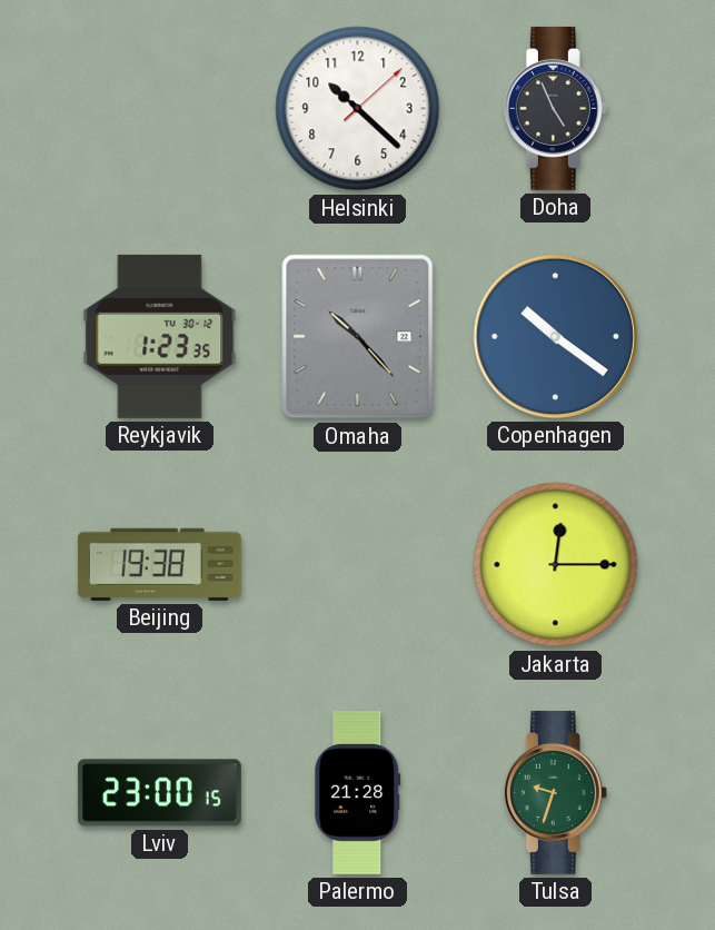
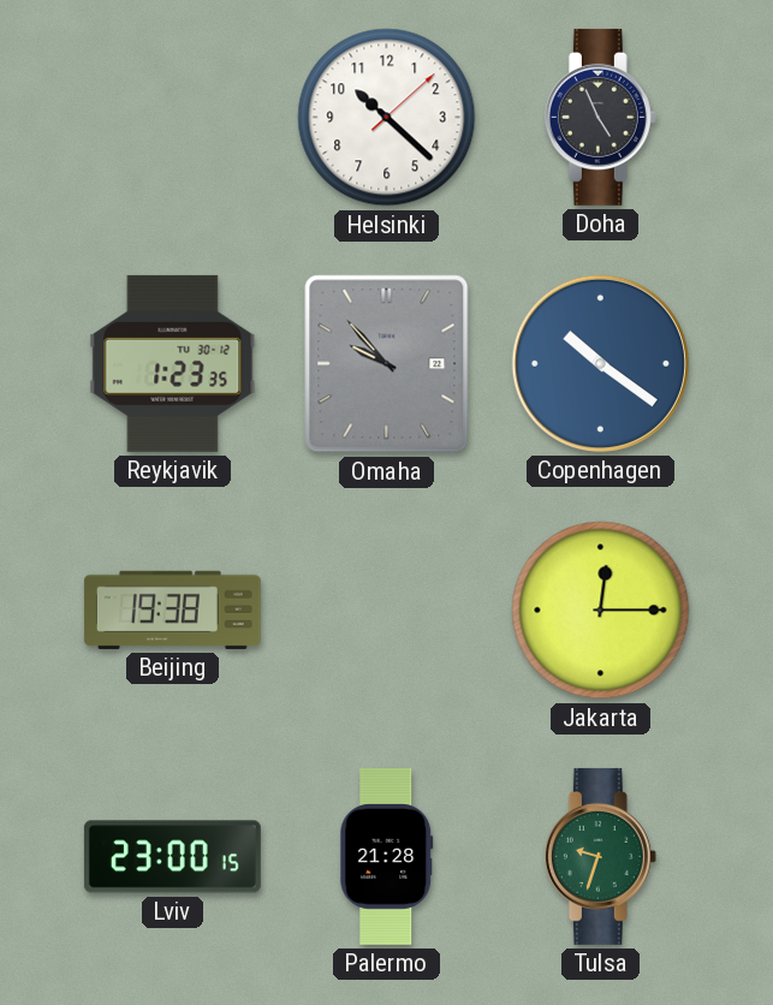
Omaha: 10:23 -> 9:53 (387, 364)
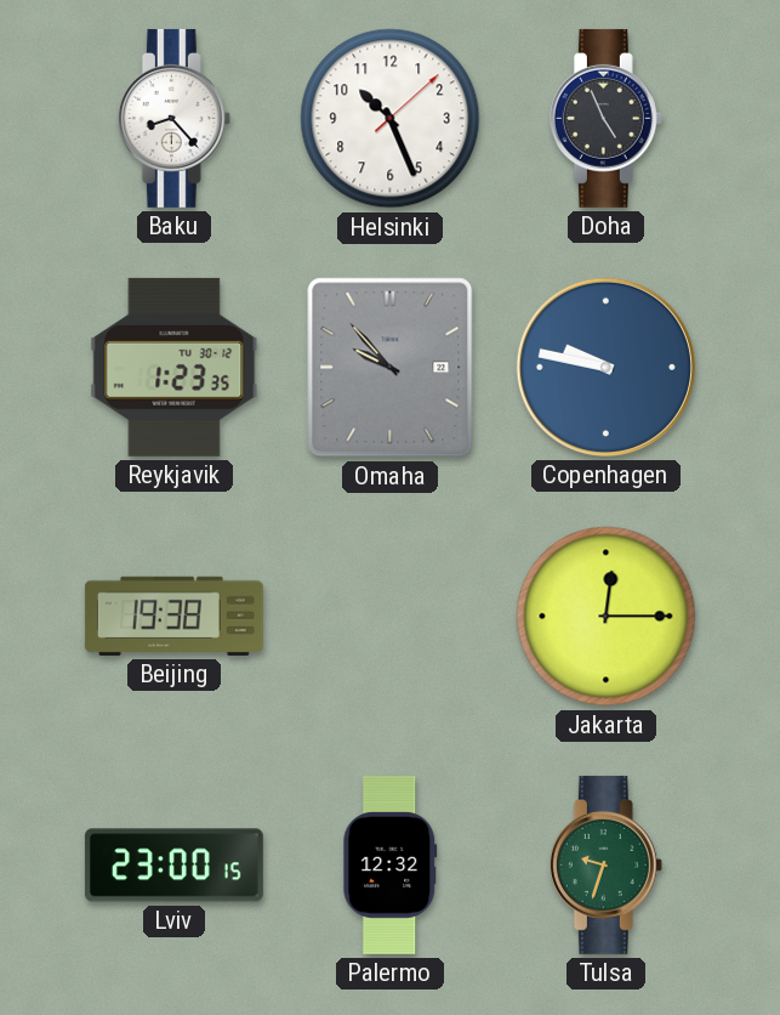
Baku: none -> 8:23 (173, 118)
Helsinki: 10:22 -> 10:26 (391, 119)
Copenhagen: 10:21 -> 9:47 (605, 367)
Palermo: 21:28 -> 12:32 (391, 864)
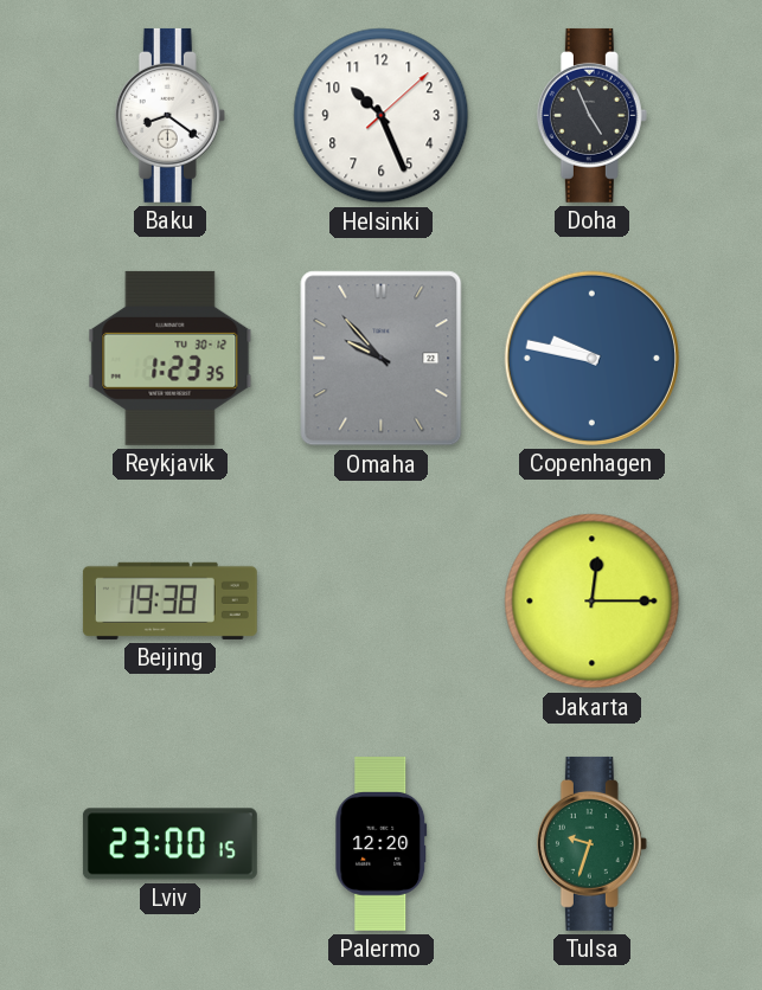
Baku: 8:23 -> 8:21 (169, 115)
Palermo: 12:32 -> 12:20 (382, 843)
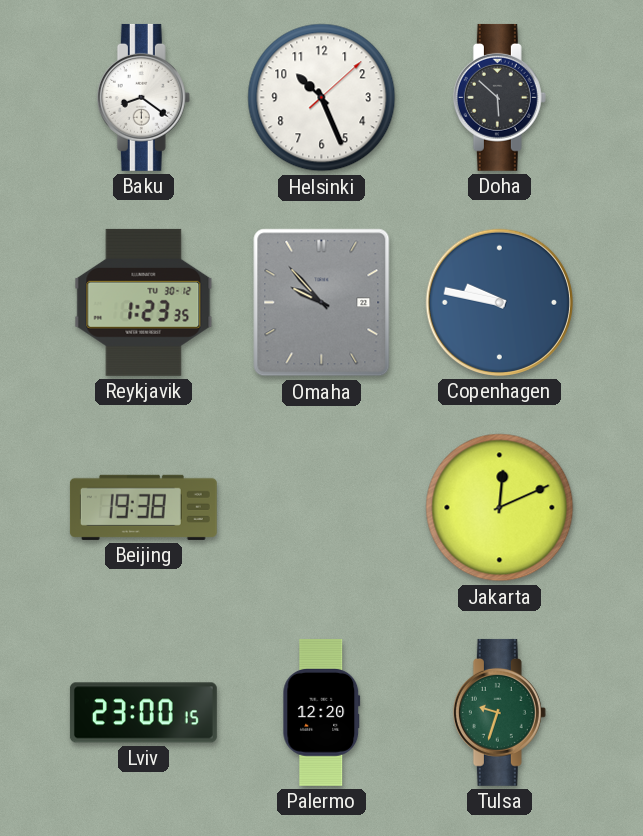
Doha: 4:56 -> 5:52 (499, 97)
Jakarta: 12:15 -> 12:11 (500, 508)
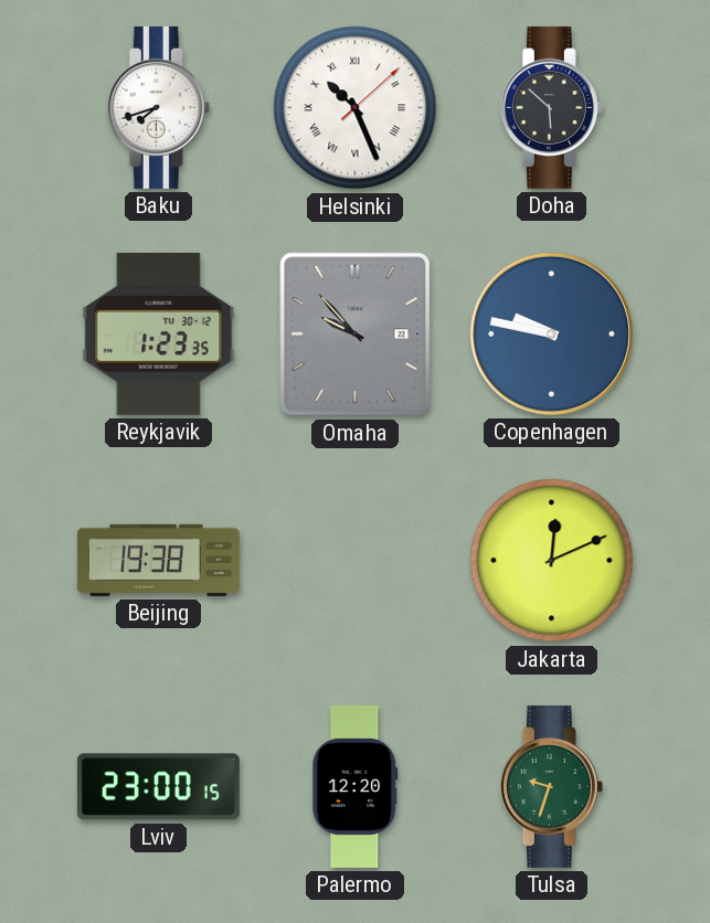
Baku: 8:21 -> 7:42 (158, 107)
Helsinki numerals: Arabic -> Roman (356, 108)
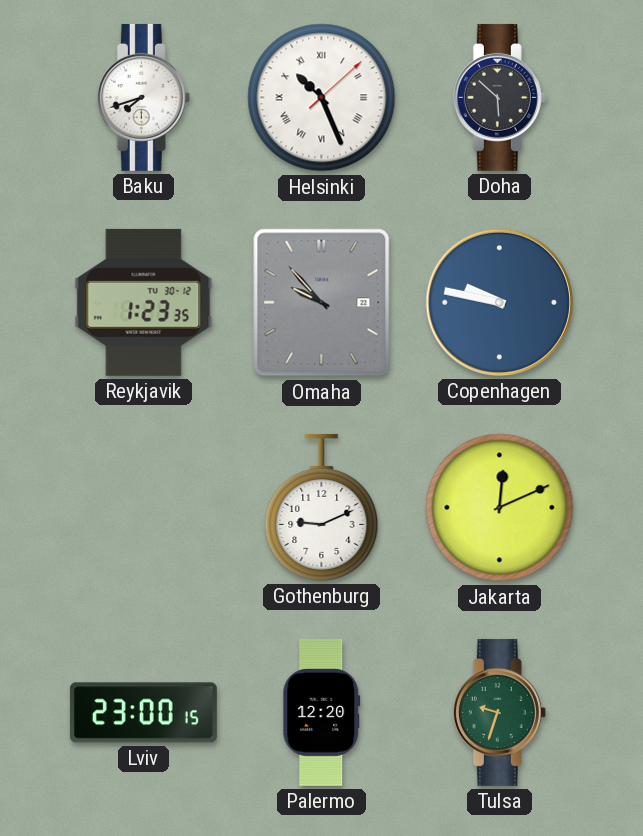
Beijing: 19:38 -> none (158, 560)
Gothenburg: none -> 9:11 (322, 507)
